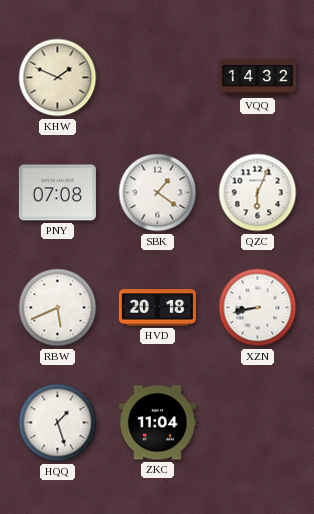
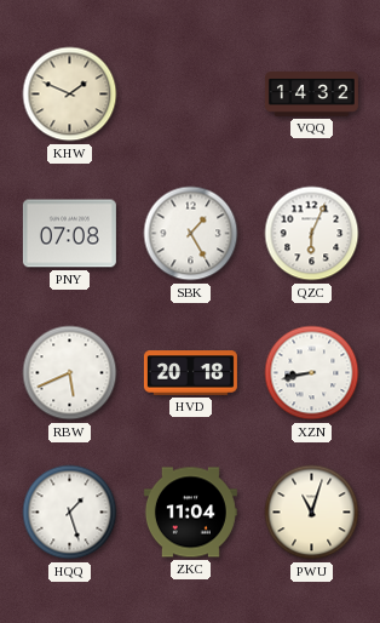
SBK: 1:21 -> 1:25 (191, 234)
PWU: none -> 11:03 (312, 513)
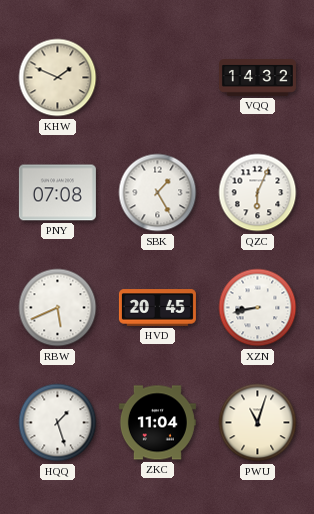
HVD: 20:18 -> 20:45 (157, 308)
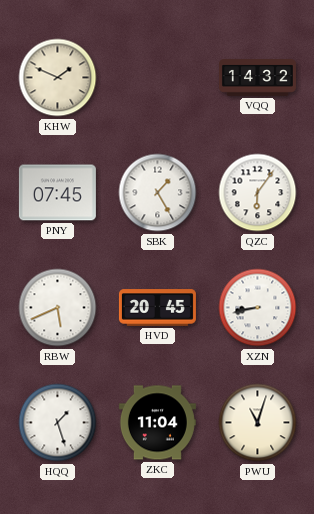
PNY: 07:08 -> 07:45 (57, 193)
QZC: 6:04 -> 6:06 (258, 193)
